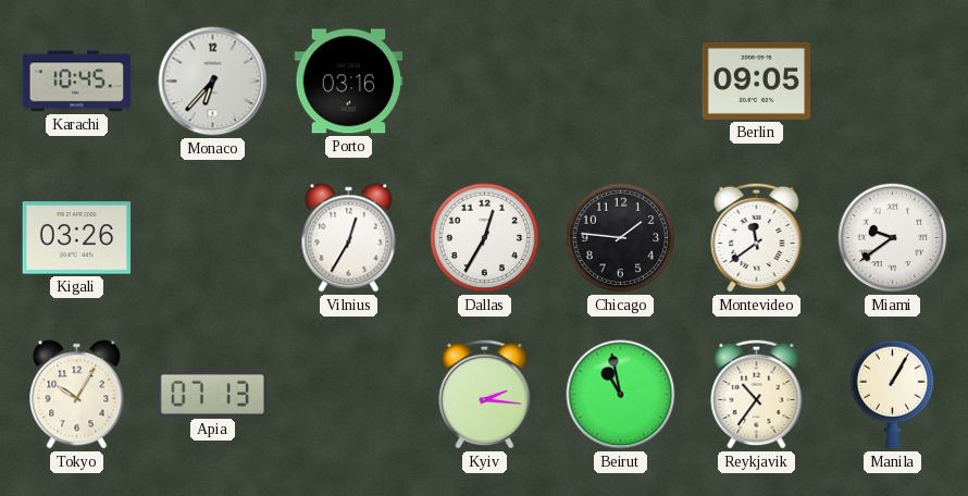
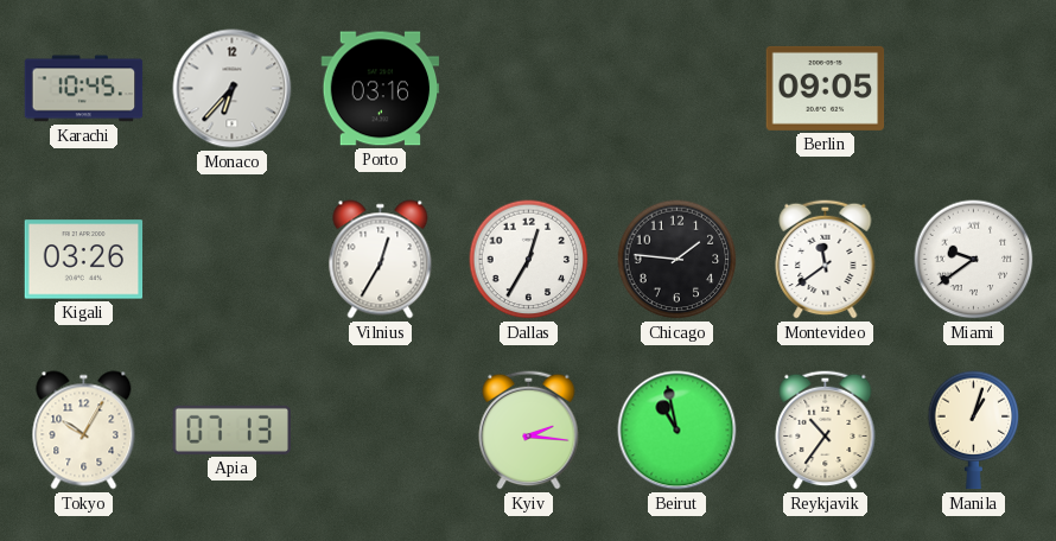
Manila: 1:05 -> 1:03 (974, 431)
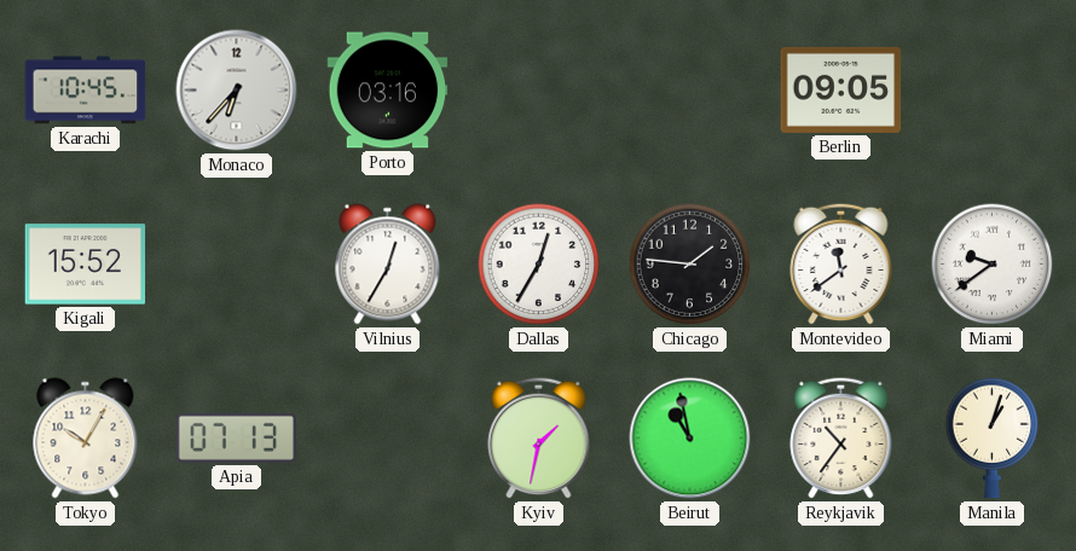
Kigali: 03:26 -> 15:52 (86, 265)
Kyiv: 2:16 -> 1:32 (539, 437)
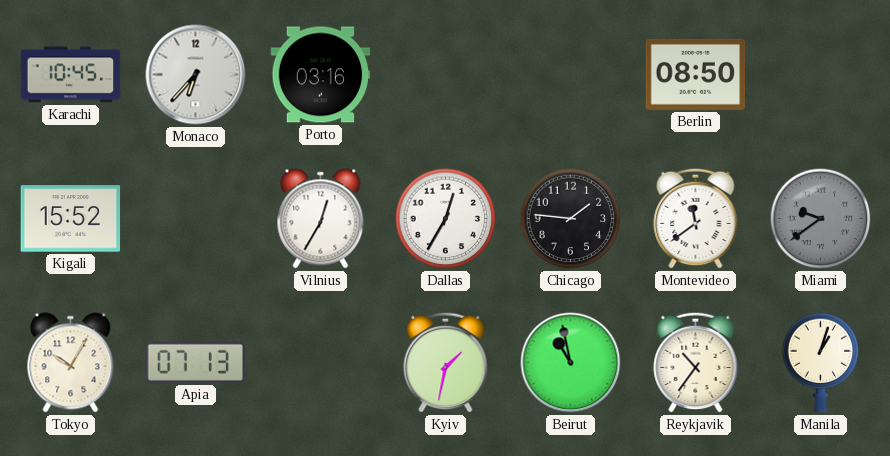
Berlin: 09:05 -> 08:50 (696, 74)
Miami dial: white -> grey (821, 219)
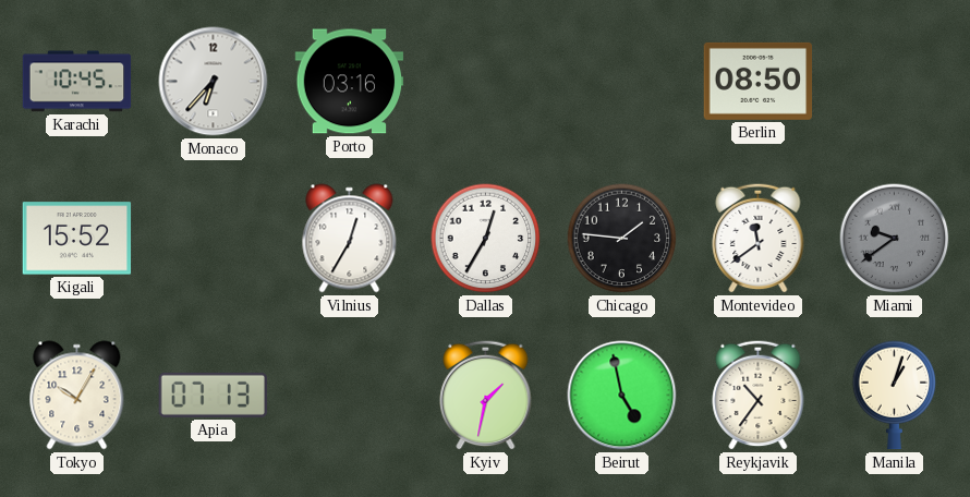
Beirut: 10:58 -> 4:58 (622, 396)
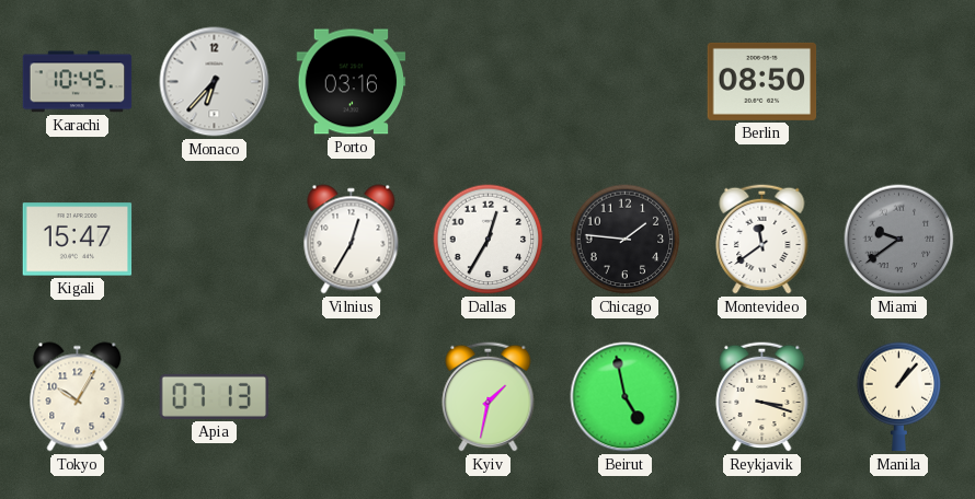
Kigali: 15:52 -> 15:47 (78, 240)
Reykjavik: 10:36 -> 3:18 (762, 396)
Manila: 1:03 -> 1:07 (899, 397)
